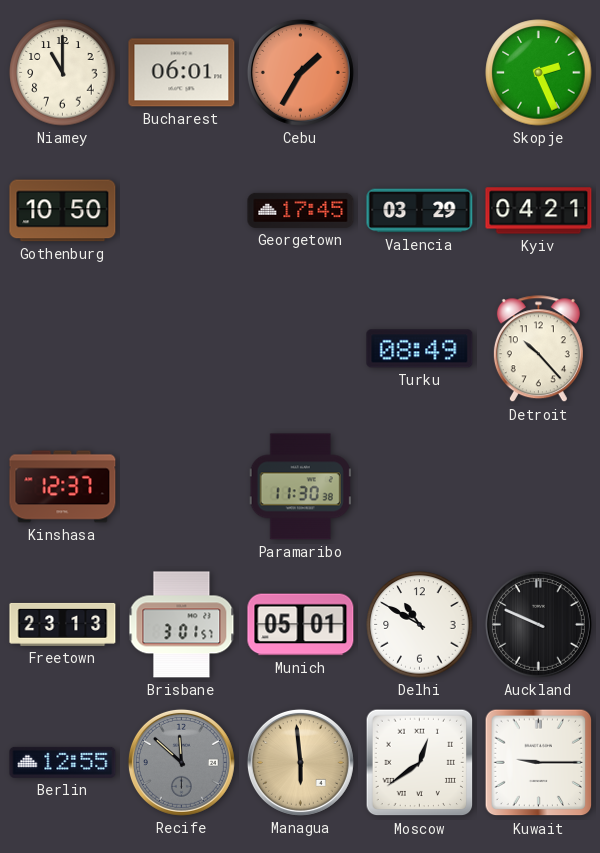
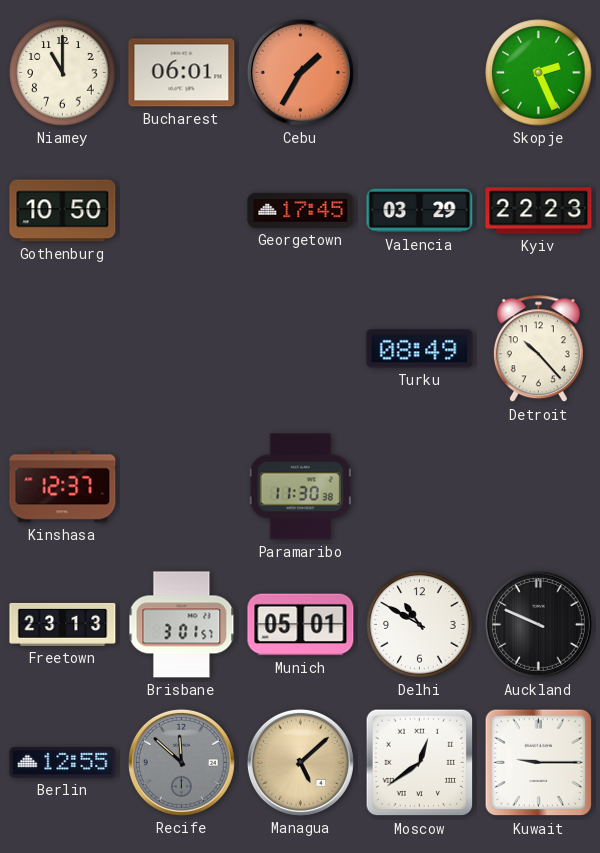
Kyiv: 04:21 -> 22:23 (539, 211)
Managua: 5:59 -> 5:08 (300, 762)
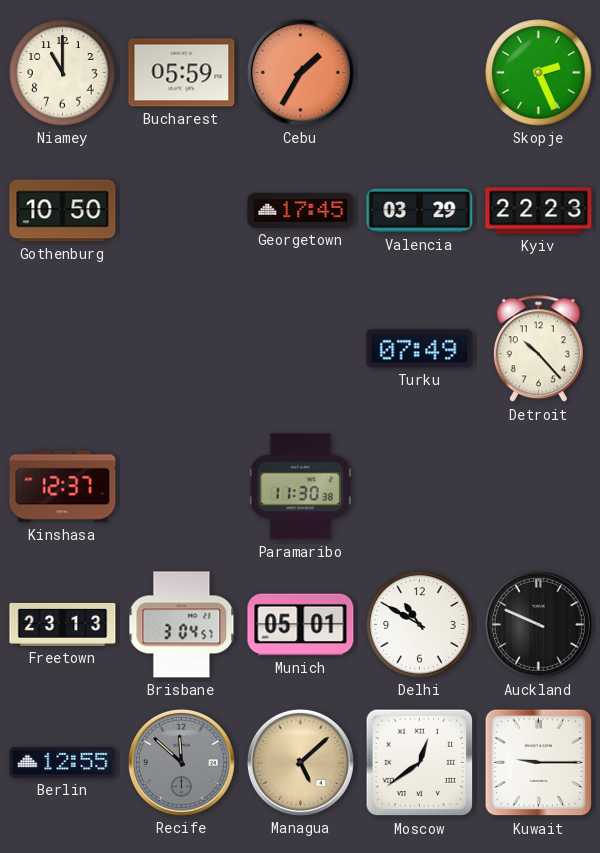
Bucharest: 06:01 -> 05:59 (182, 73)
Turku: 08:49 -> 07:49 (420, 349)
Brisbane: 3:01 -> 3:04 (182, 625)
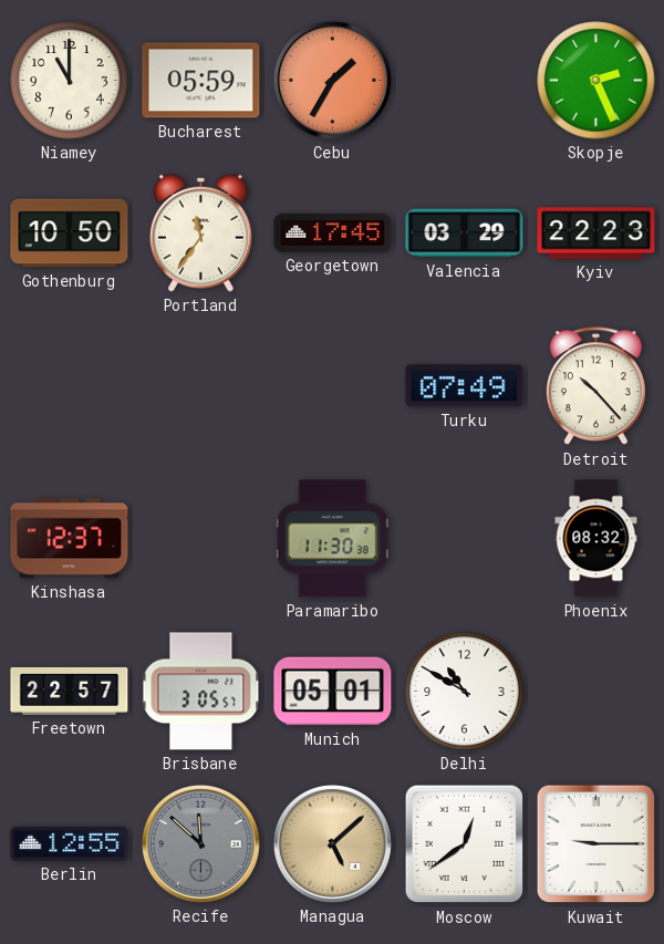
Portland: none -> 11:36 (200, 232)
Phoenix: none -> 08:32 (596, 539)
Freetown: 23:13 -> 22:57 (70, 691)
Brisbane: 3:04 -> 3:05 (201, 692)
Auckland: 9:49 -> none (538, 624)
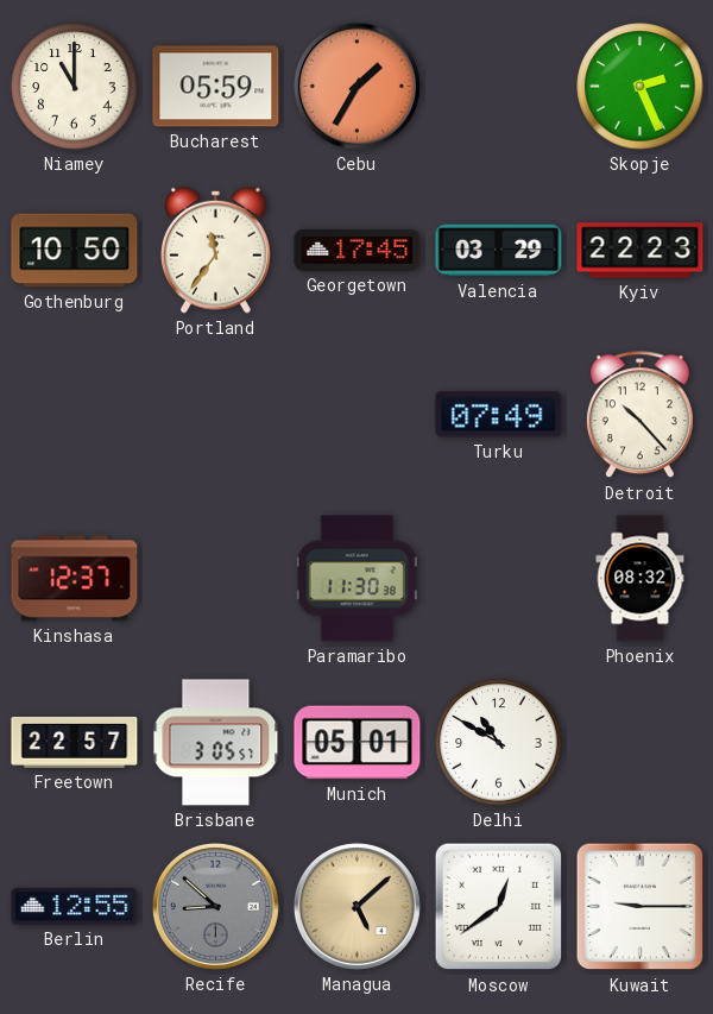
Recife: 11:52 -> 8:52 (215, 906)
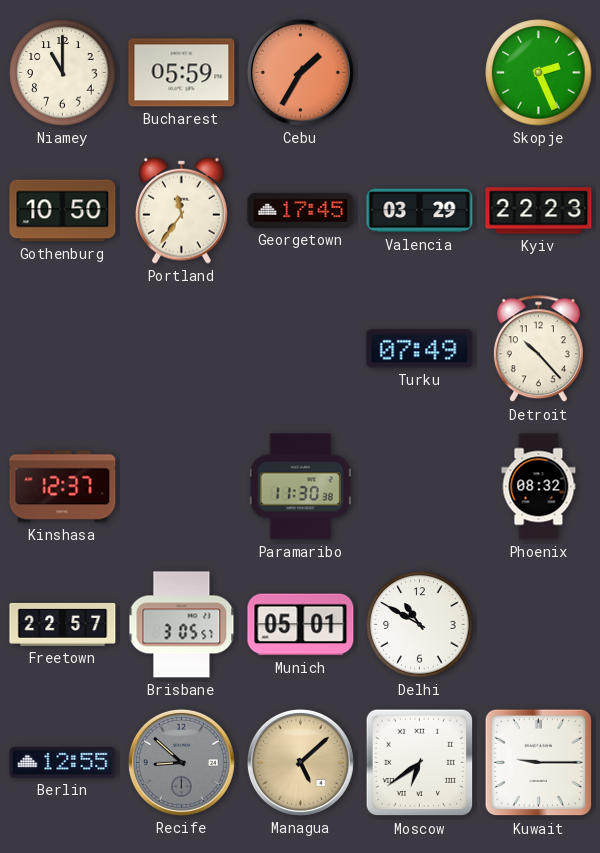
Moscow: 12:39 -> 6:39 (420, 763)
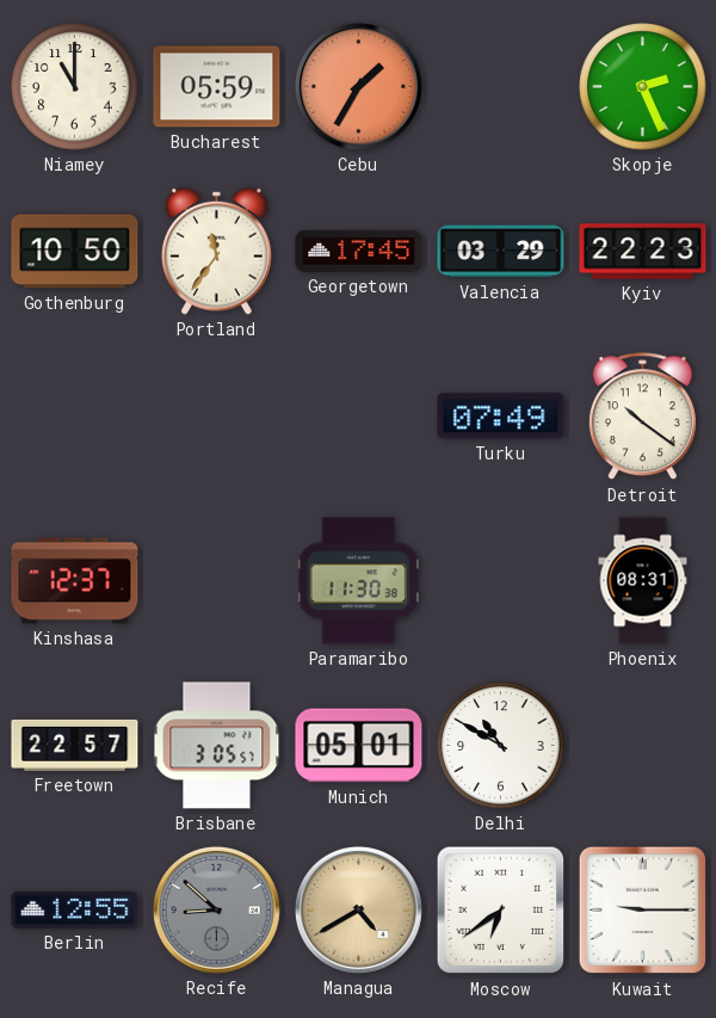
Detroit: 10:23 -> 10:21 (642, 417)
Phoenix: 08:32 -> 08:31 (643, 581)
Managua: 5:08 -> 4:40 (358, 909)
